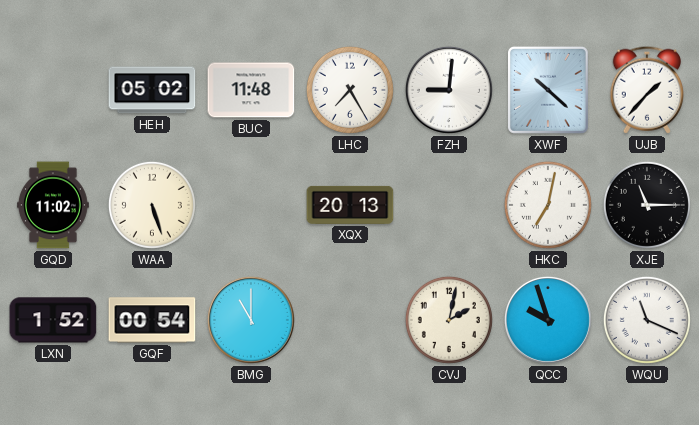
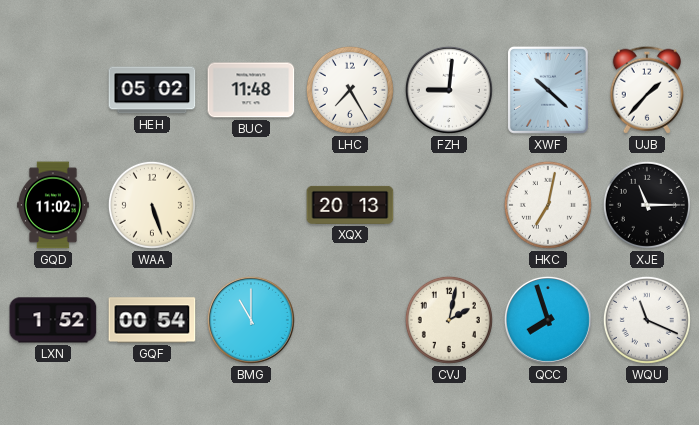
QCC: 9:57 -> 7:57 (548, 320)
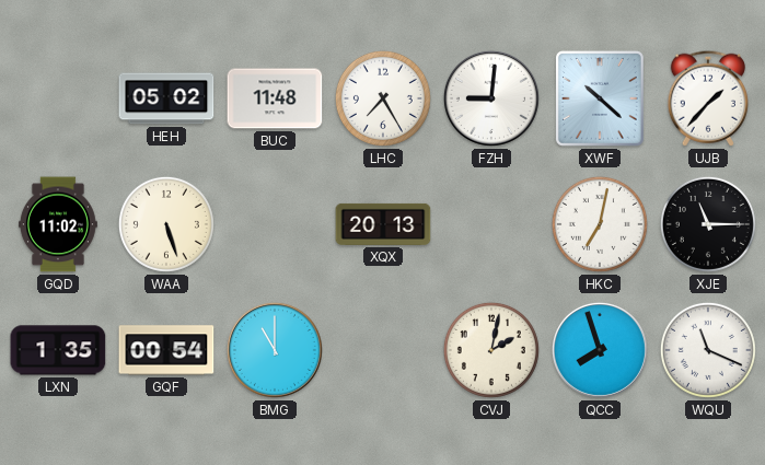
LXN: 1:52 -> 1:35 (58, 350)
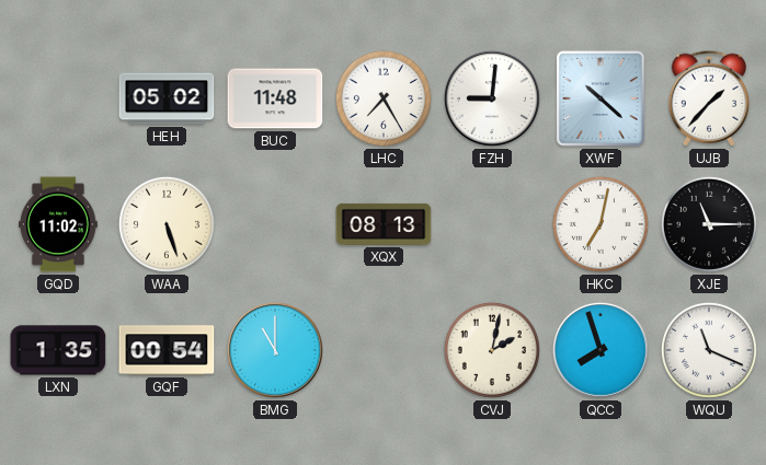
XQX: 20:13 -> 08:13 (384, 224)
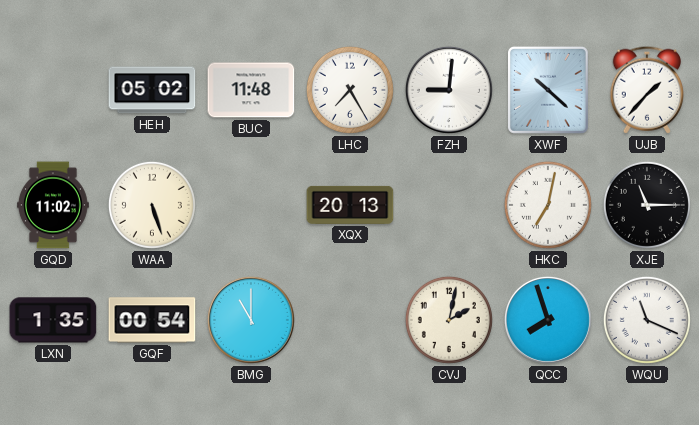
XQX: 08:13 -> 20:13 (350, 205)
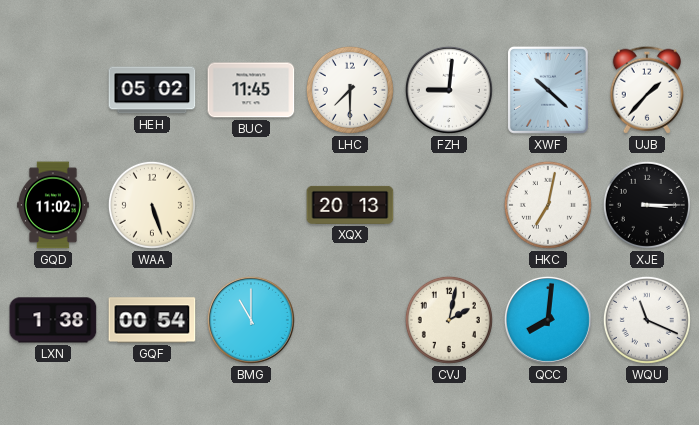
BUC: 11:48 -> 11:45 (251, 90)
LHC: 7:25 -> 7:30 (350, 90)
XJE: 11:15 -> 3:15 (647, 205)
LXN: 1:35 -> 1:38 (53, 320)
QCC: 7:57 -> 8:01 (548, 320)
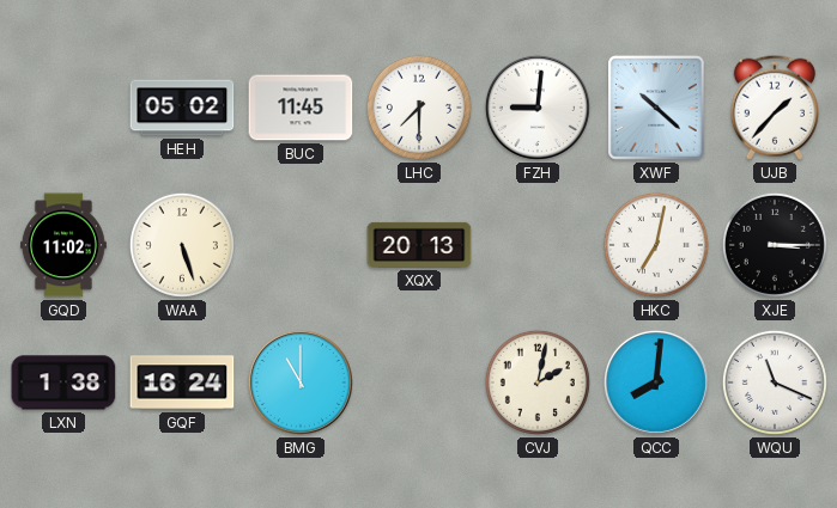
GQF: 00:54 -> 16:24 (182, 382)
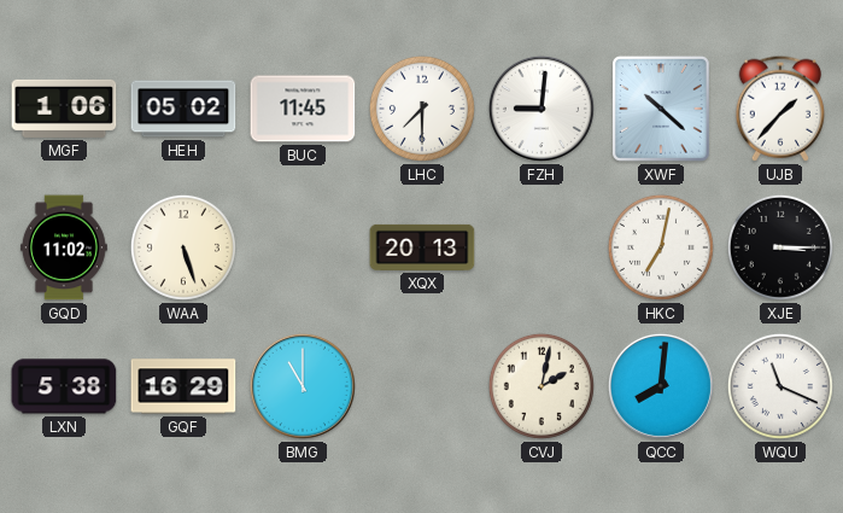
MGF: none -> 1:06 (64, 109)
LXN: 1:38 -> 5:38 (64, 386)
GQF: 16:24 -> 16:29 (183, 386)
